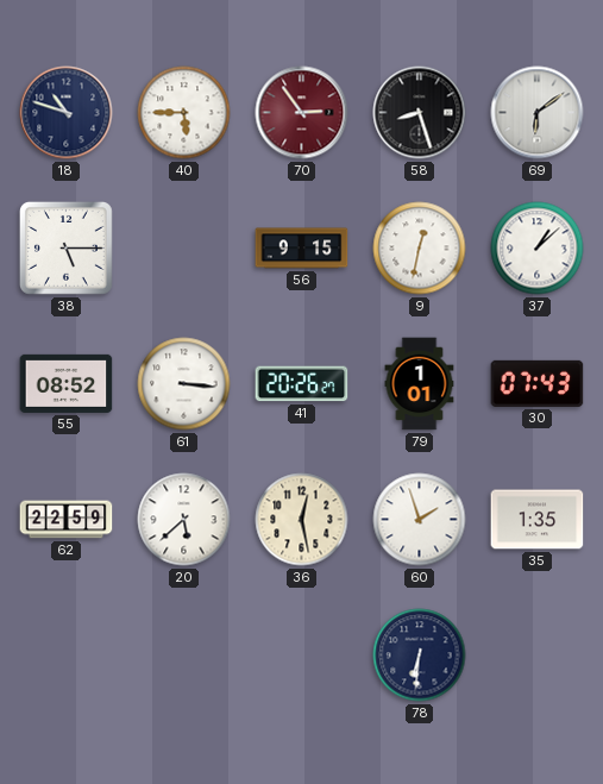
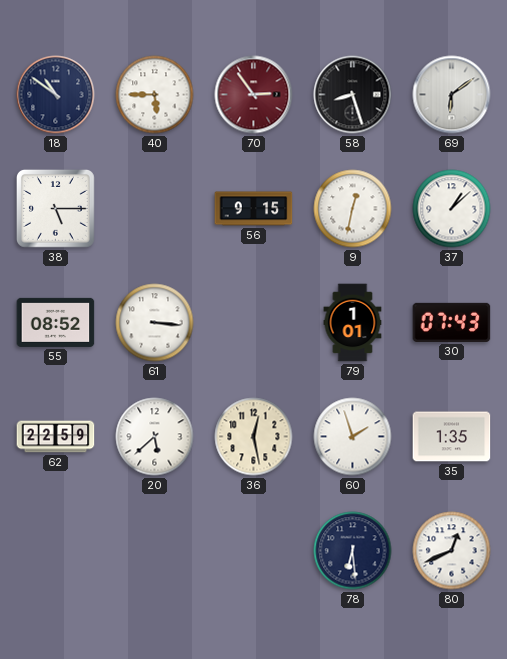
18: 10:48 -> 10:51 (56, 95)
41: 20:26 -> none (302, 384)
78: 6:31 -> 6:29 (353, 551)
80: none -> 12:41 (452, 551)
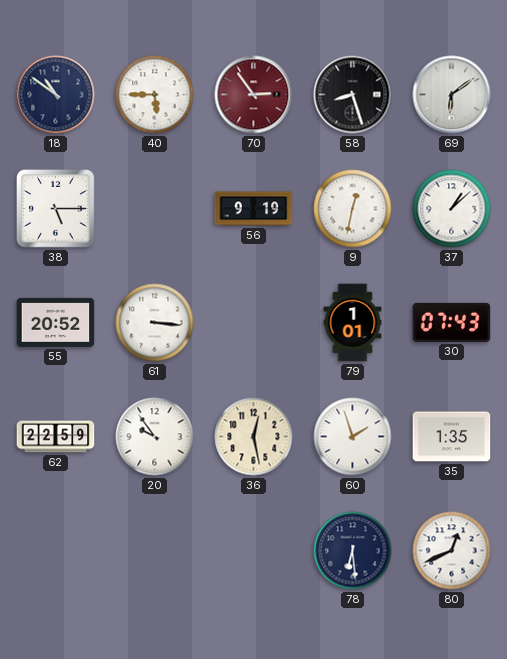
56: 9:15 -> 9:19 (254, 209)
55: 08:52 -> 20:52 (56, 322)
20: 5:38 -> 9:54 (155, 437)
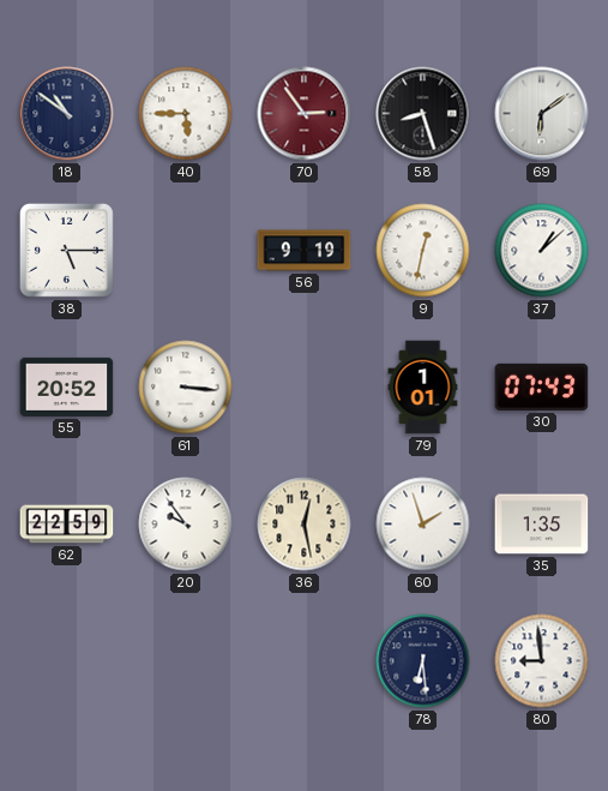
80: 12:41 -> 8:59 (542, 661)
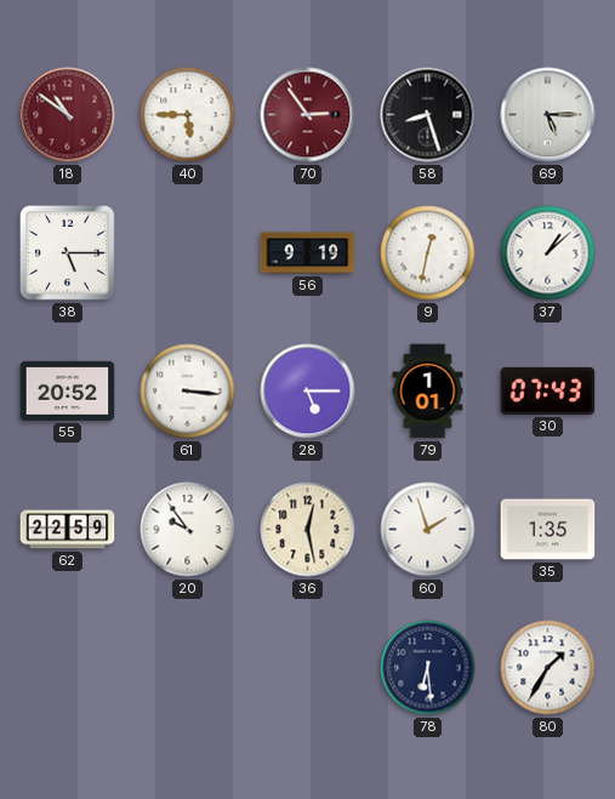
18 dial: navy -> burgundy (68, 115)
69: 6:09 -> 5:15 (548, 115)
28: none -> 5:15 (308, 392)
80: 8:59 -> 1:35 (548, 668)
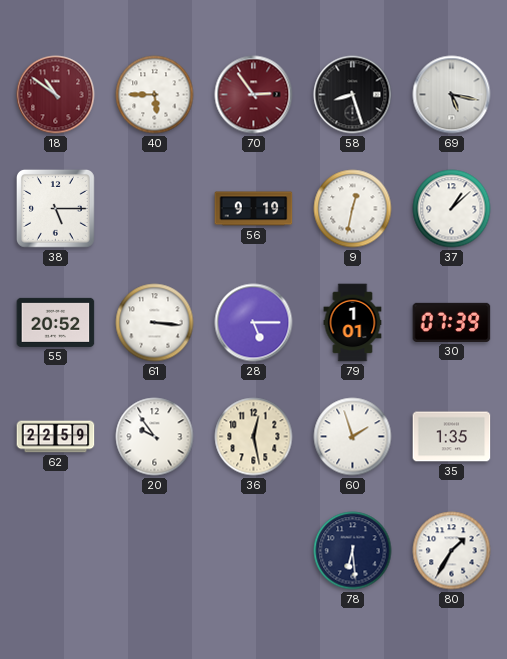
69: 5:15 -> 5:17 (452, 95)
30: 07:43 -> 07:39 (452, 322)
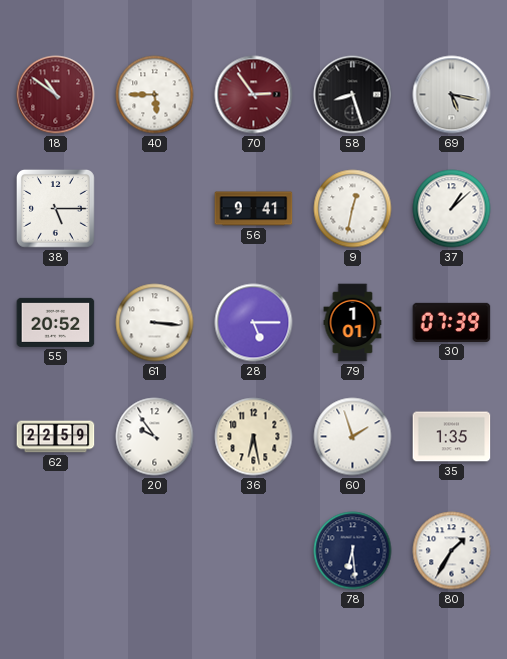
56: 9:19 -> 9:41 (254, 209)
36: 12:28 -> 6:28 (254, 437)
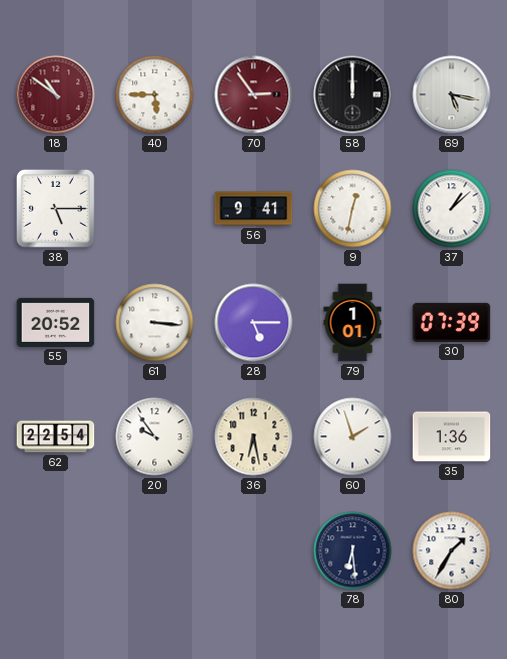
58: 8:27 -> 12:00 (353, 95)
62: 22:59 -> 22:54 (56, 437)
35: 1:35 -> 1:36 (452, 437)
